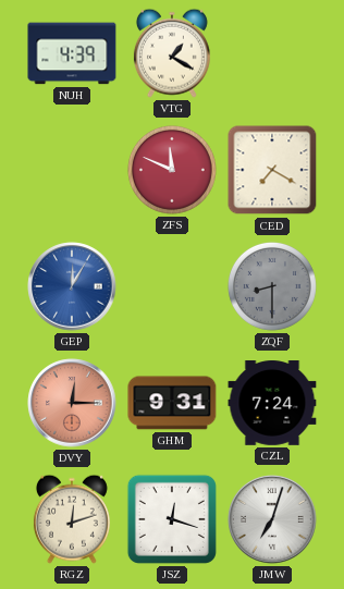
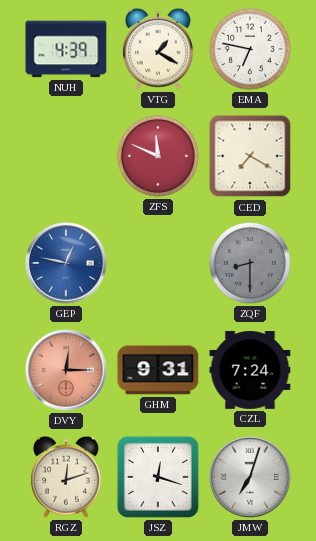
EMA: none -> 6:47 (250, 49)
GEP: 12:05 -> 12:47 (66, 263)
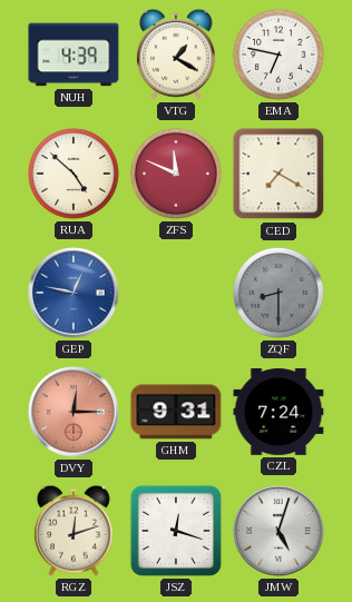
RUA: none -> 4:52 (74, 174)
JMW: 7:03 -> 5:03 (278, 531)
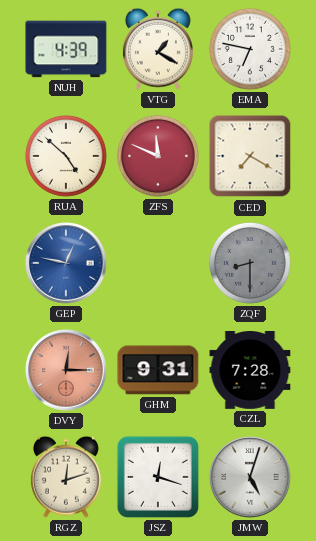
CZL: 7:24 -> 7:28 (250, 371)
